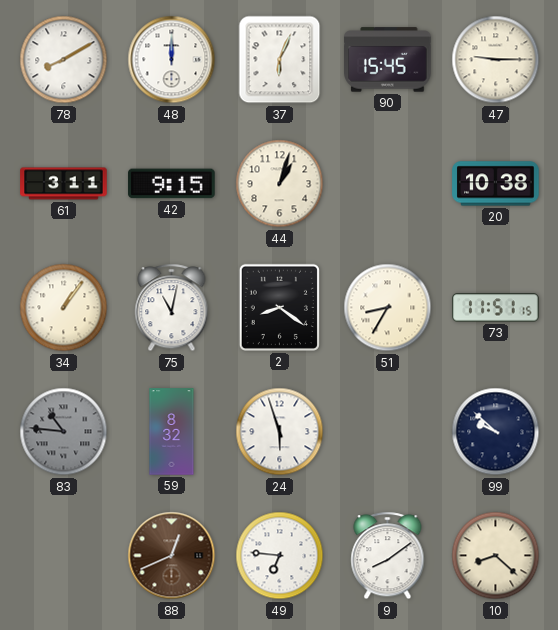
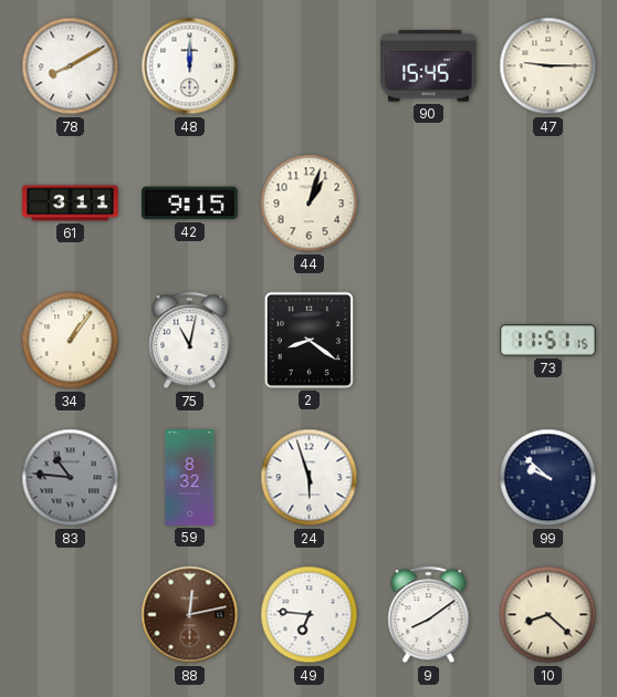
37: 6:04 -> none (280, 60)
20: 10:38 -> none (496, 184)
51: 8:35 -> none (388, 308)
88: 12:41 -> 12:13 (190, 615)
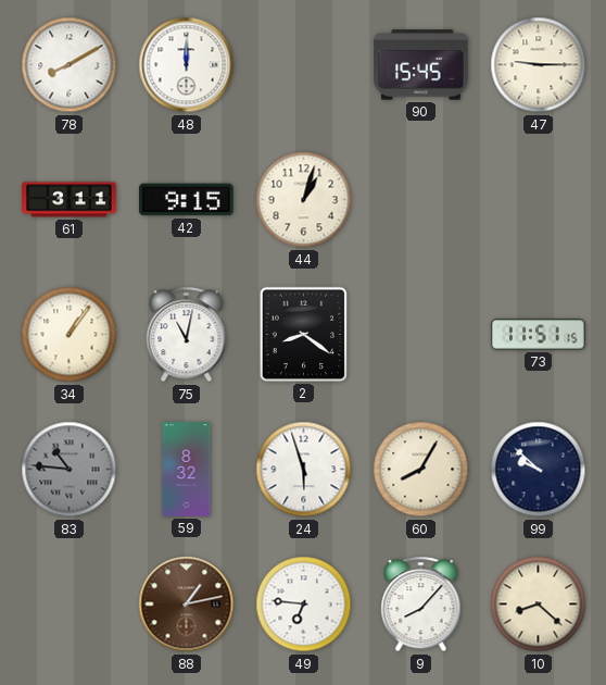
60: none -> 8:05 (421, 470)
88: 12:13 -> 1:13 (187, 605)
9: 8:09 -> 8:07 (421, 605)
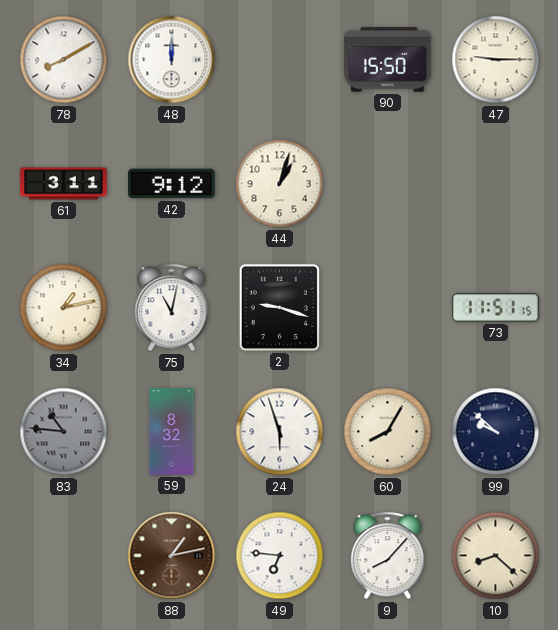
90: 15:45 -> 15:50 (388, 60)
42: 9:15 -> 9:12 (172, 184)
34: 1:06 -> 1:13 (64, 308)
2: 8:21 -> 9:18 (279, 307)
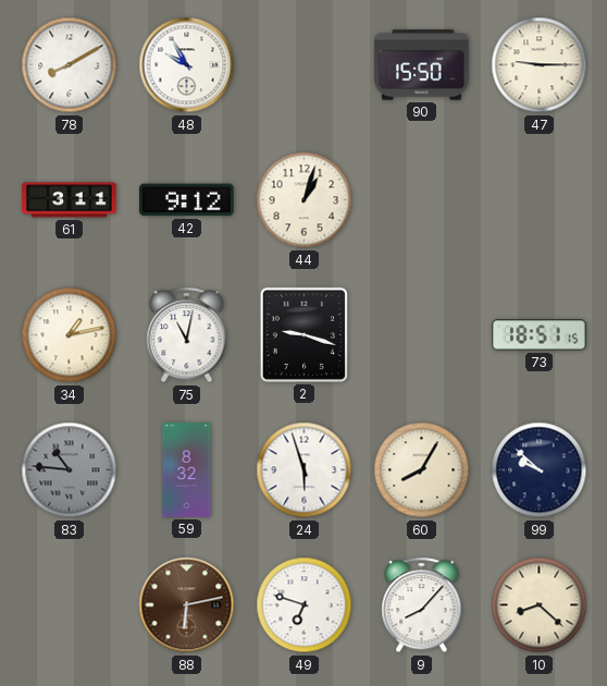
48: 12:00 -> 9:55 (187, 65)
73: 11:51 -> 18:51 (540, 335)
88: 1:13 -> 6:13 (187, 605)
49: 6:46 -> 6:48 (305, 605)
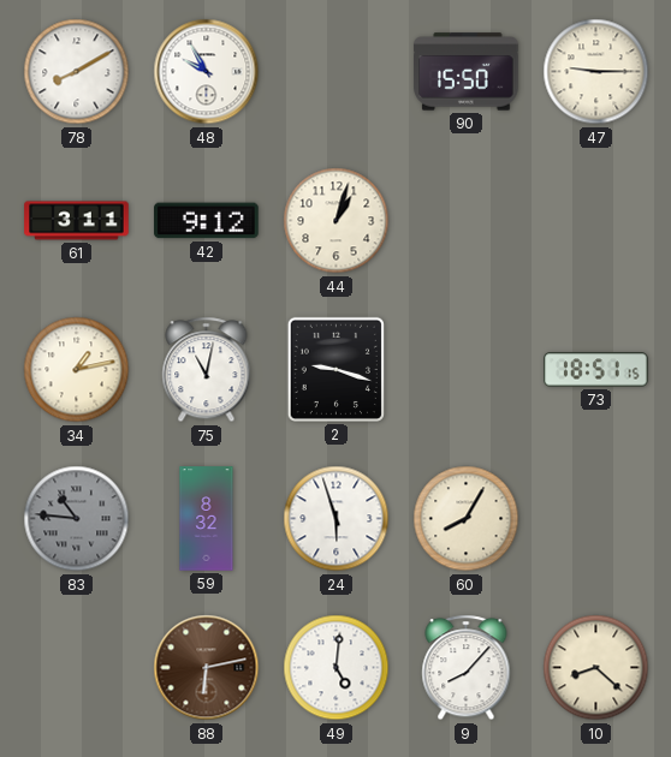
99: 9:52 -> none (540, 470)
49: 6:48 -> 5:01 (337, 668)
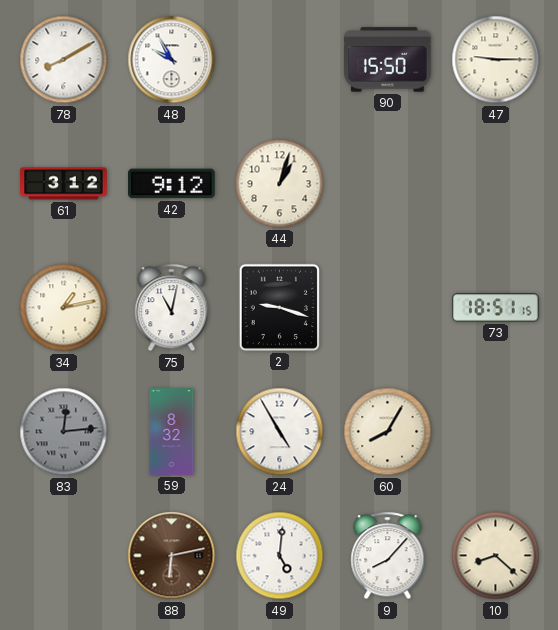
61: 3:11 -> 3:12 (64, 184)
83: 10:46 -> 12:14 (64, 432)
24: 5:57 -> 4:55 (280, 432)
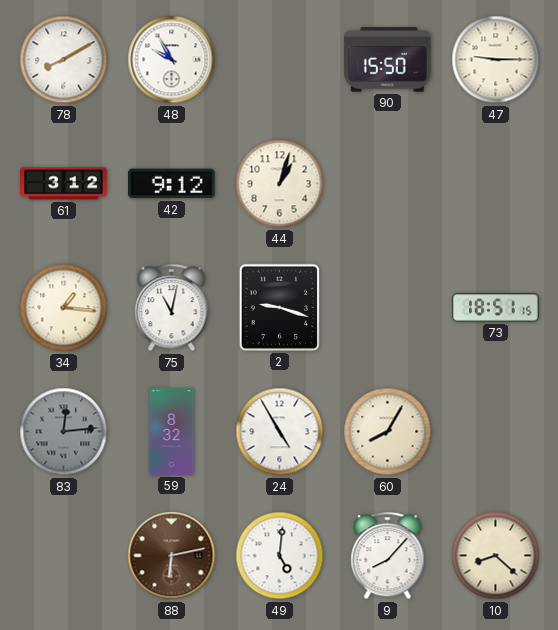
34: 1:13 -> 1:16 (64, 308)
